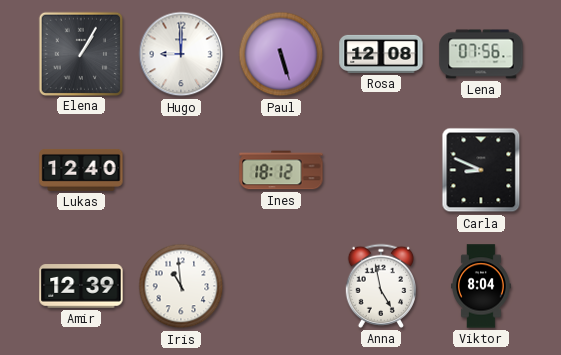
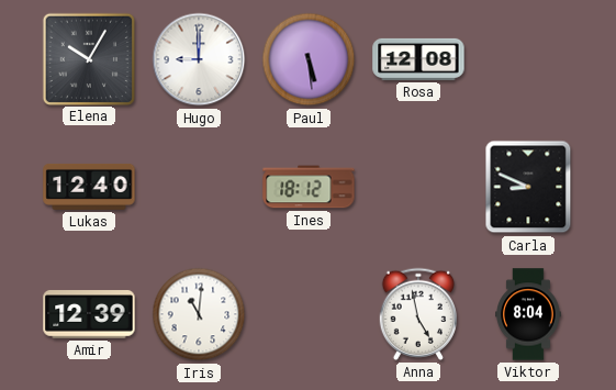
Elena: 1:05 -> 10:05 (88, 58)
Paul: 5:27 -> 5:29 (309, 59)
Lena: 07:56 -> none (481, 54)
Iris: 10:59 -> 11:01 (199, 314)
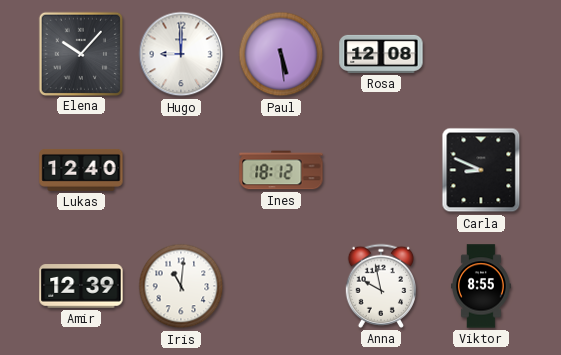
Elena: 10:05 -> 10:07 (80, 53)
Anna: 4:58 -> 9:58 (380, 286)
Viktor: 8:04 -> 8:55 (482, 286)
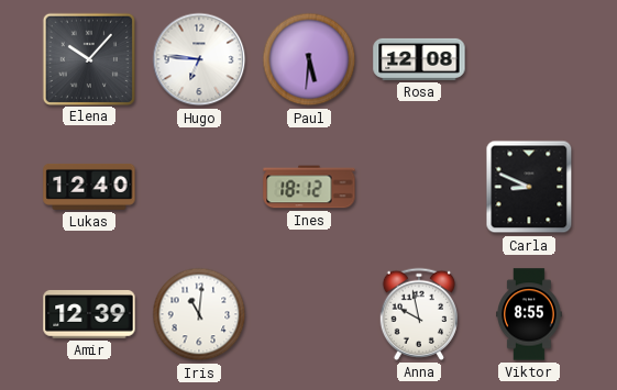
Hugo: 9:00 -> 6:46 (199, 59)
Paul: 5:29 -> 5:31 (309, 59)
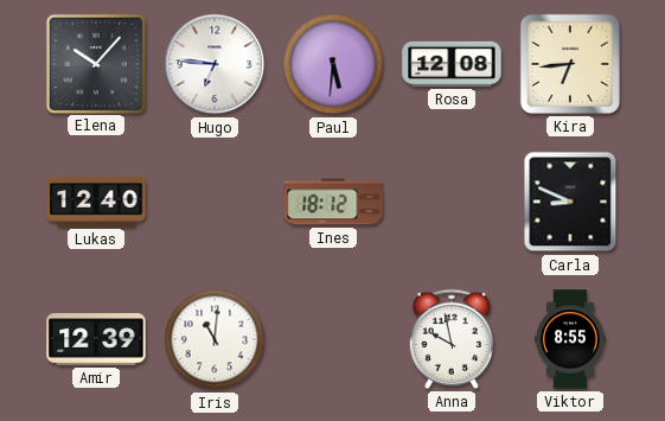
Kira: none -> 6:44 (570, 64)
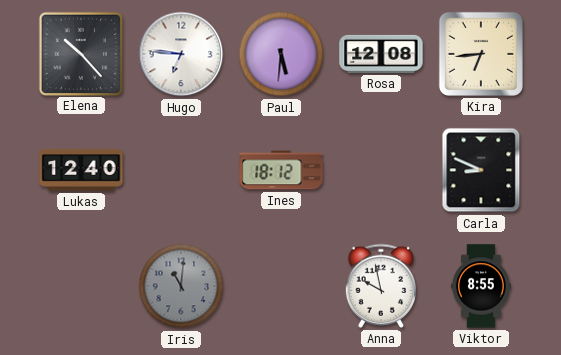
Elena: 10:07 -> 10:23 (80, 53)
Amir: 12:39 -> none (96, 339)
Iris dial: white -> grey (181, 286)
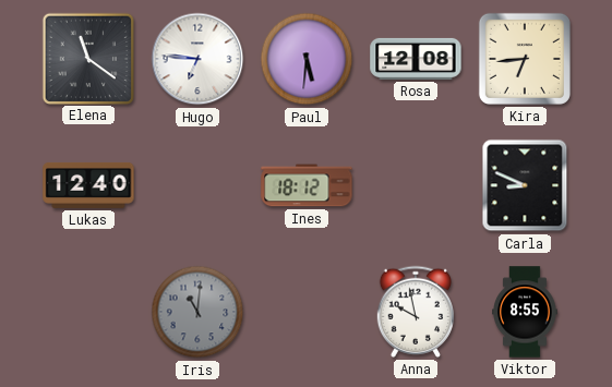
Elena: 10:23 -> 11:21 (87, 58)
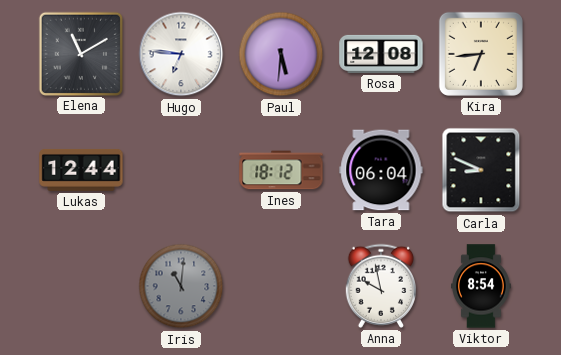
Elena: 11:21 -> 11:10 (80, 53)
Lukas: 12:40 -> 12:44 (81, 170)
Tara: none -> 06:04 (381, 170)
Viktor: 8:55 -> 8:54 (482, 286)
